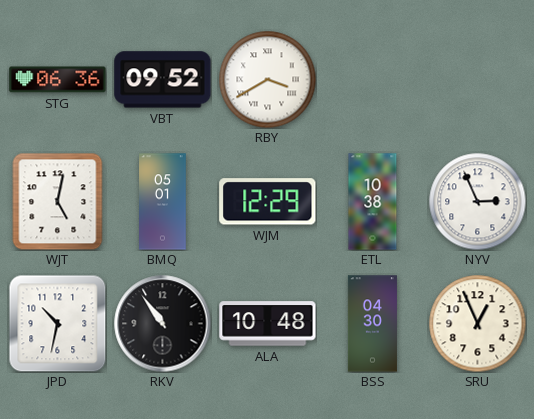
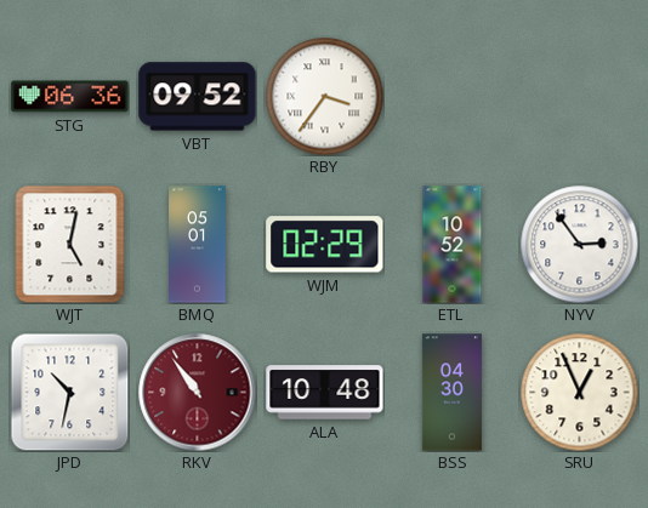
RBY: 3:40 -> 3:36 (324, 96)
WJM: 12:29 -> 02:29 (325, 245)
ETL: 10:38 -> 10:52 (453, 245)
NYV: 2:56 -> 2:54 (579, 244)
RKV dial: black -> burgundy (198, 393)
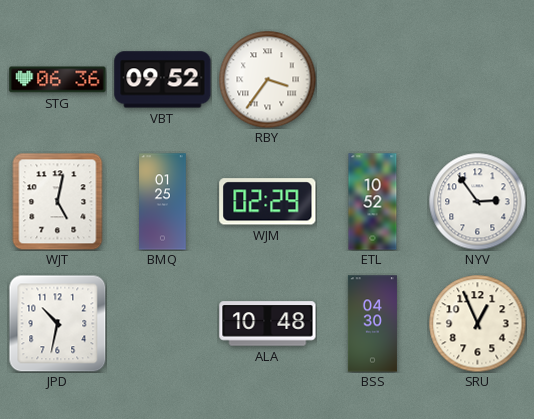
BMQ: 05:01 -> 01:25 (163, 202)
RKV: 10:54 -> none (198, 393)
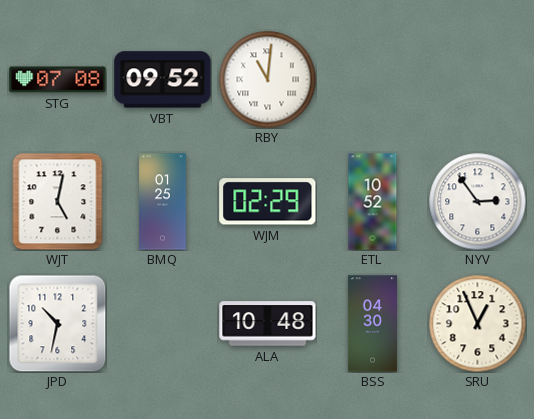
STG: 06:36 -> 07:08 (58, 80)
RBY: 3:36 -> 11:01 (267, 79)
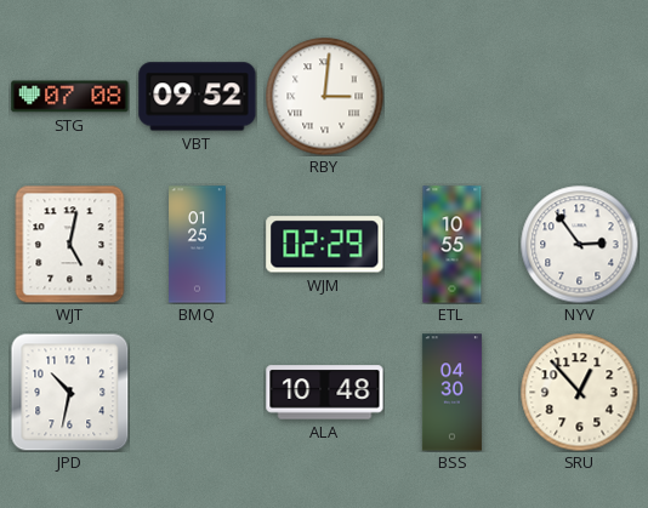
RBY: 11:01 -> 3:01 (324, 96)
ETL: 10:52 -> 10:55 (453, 245)
SRU: 12:56 -> 12:53 (579, 392)
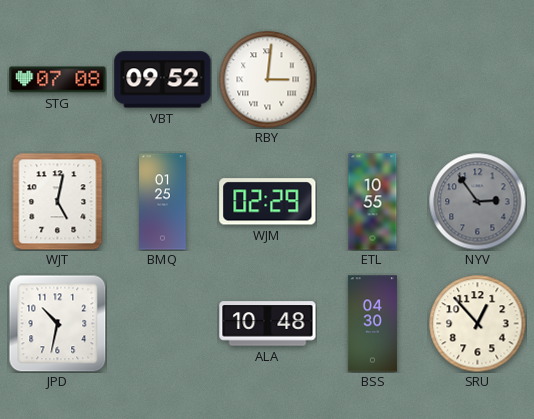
NYV dial: white -> grey (477, 201)
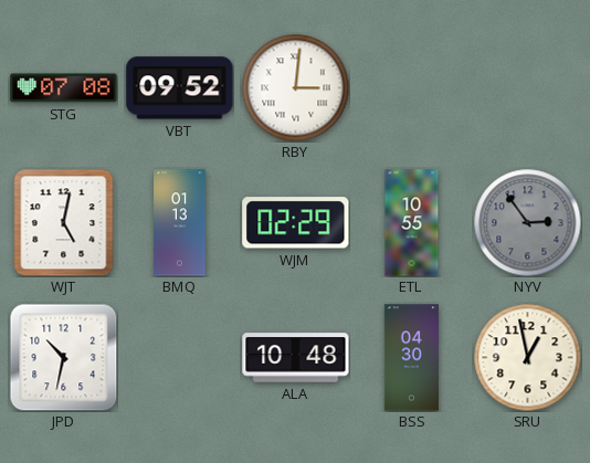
BMQ: 01:25 -> 01:13 (180, 223)
SRU: 12:53 -> 12:58 (527, 357)
